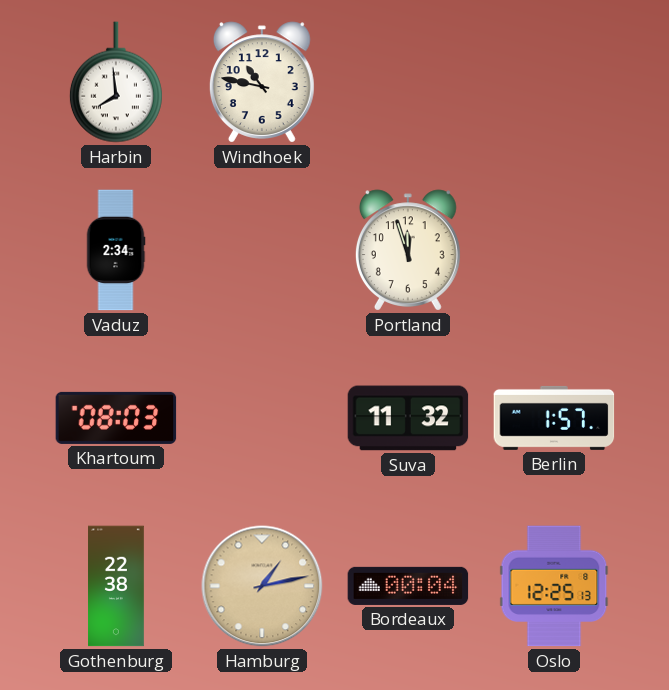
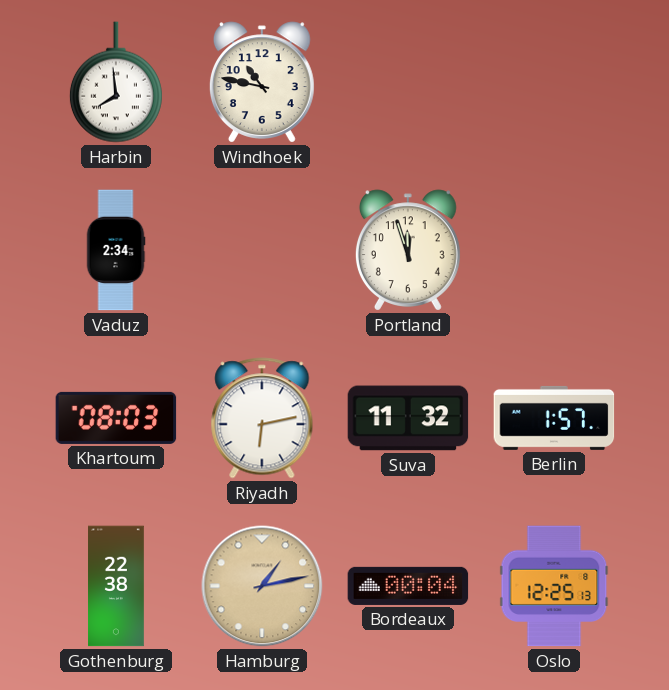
Riyadh: none -> 6:13 (262, 418)
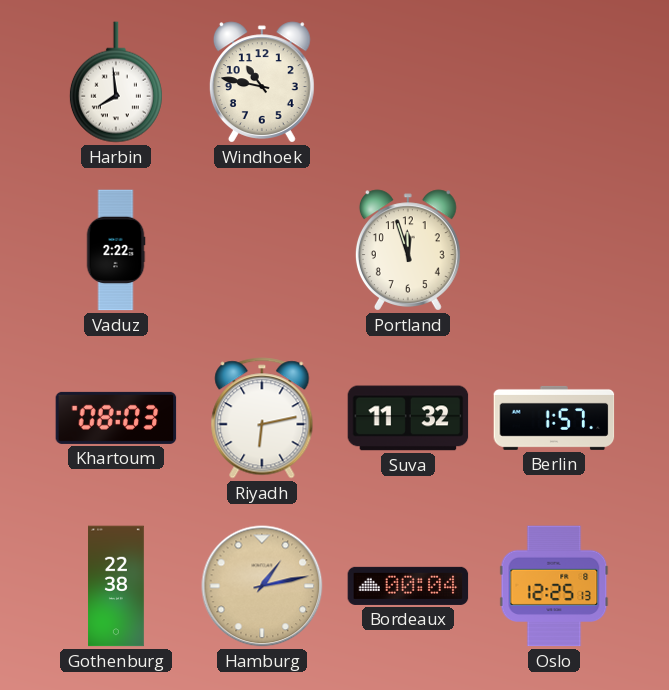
Vaduz: 2:34 -> 2:22 (116, 250)
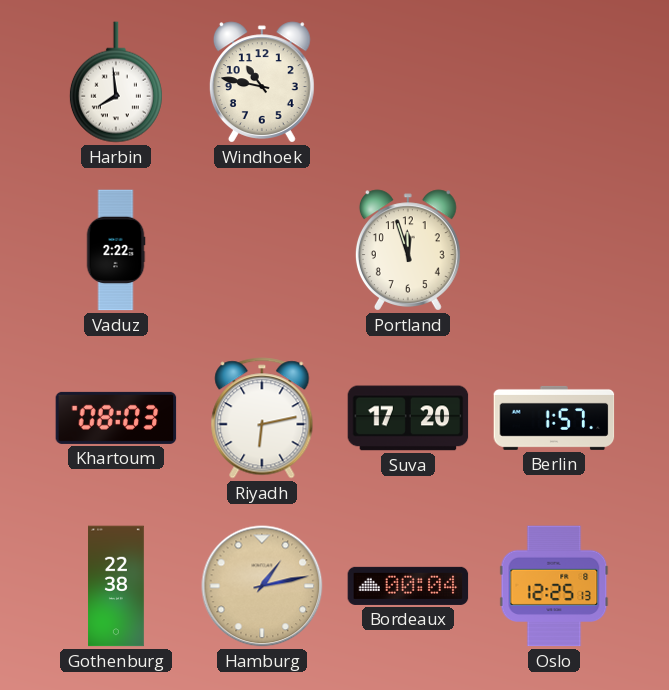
Suva: 11:32 -> 17:20 (408, 418)
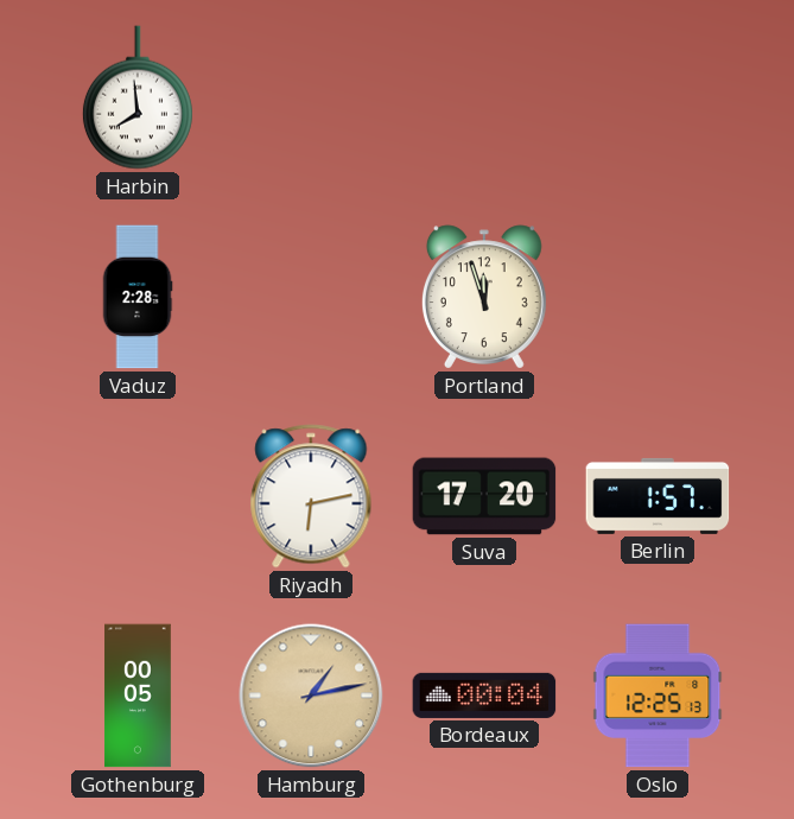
Windhoek: 10:47 -> none (262, 82)
Vaduz: 2:22 -> 2:28 (138, 297)
Khartoum: 08:03 -> none (116, 418)
Gothenburg: 22:38 -> 00:05 (139, 696)
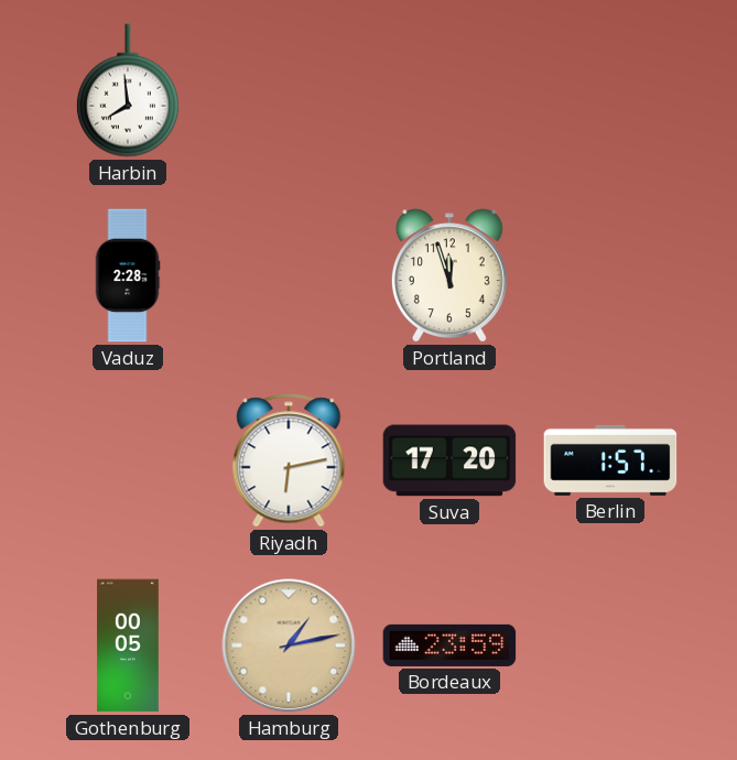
Bordeaux: 00:04 -> 23:59 (449, 645)
Oslo: 12:25 -> none (658, 696)
